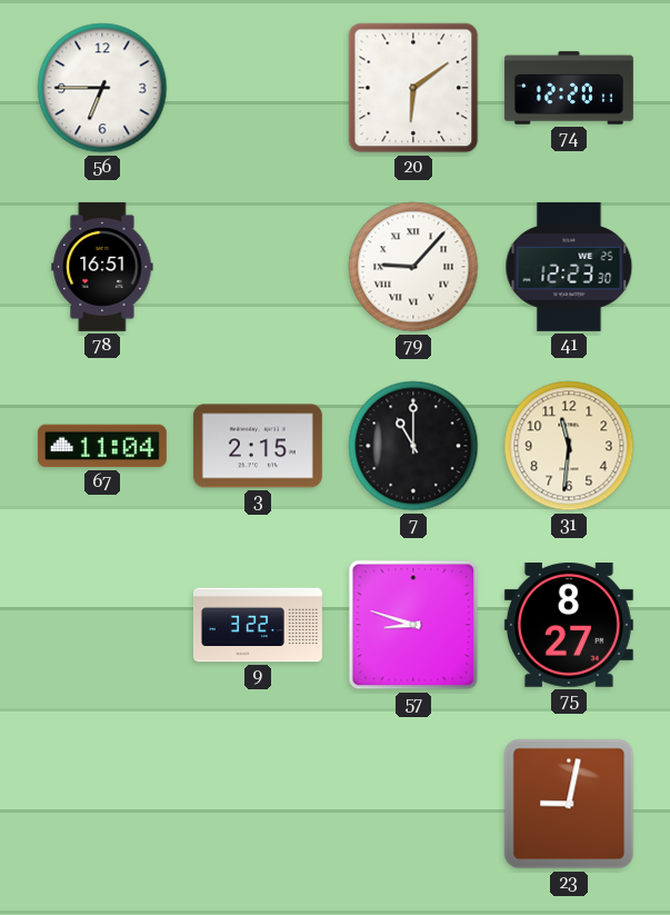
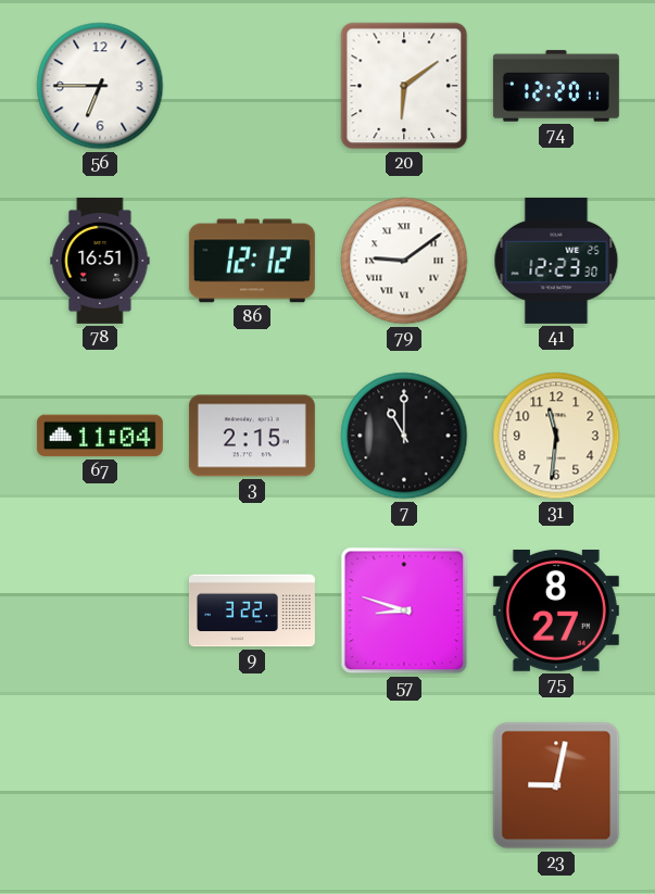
86: none -> 12:12 (252, 261)
79: 9:07 -> 9:09 (404, 261)
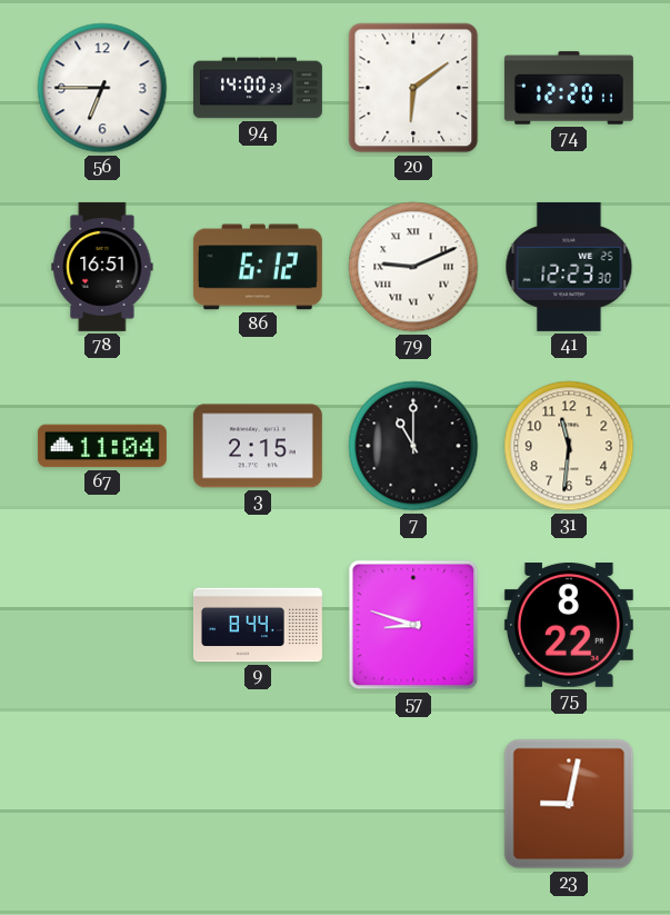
94: none -> 14:00 (258, 88)
86: 12:12 -> 6:12 (258, 267)
79: 9:09 -> 9:11 (413, 267)
9: 3:22 -> 8:44 (258, 625)
75: 8:27 -> 8:22 (569, 626)
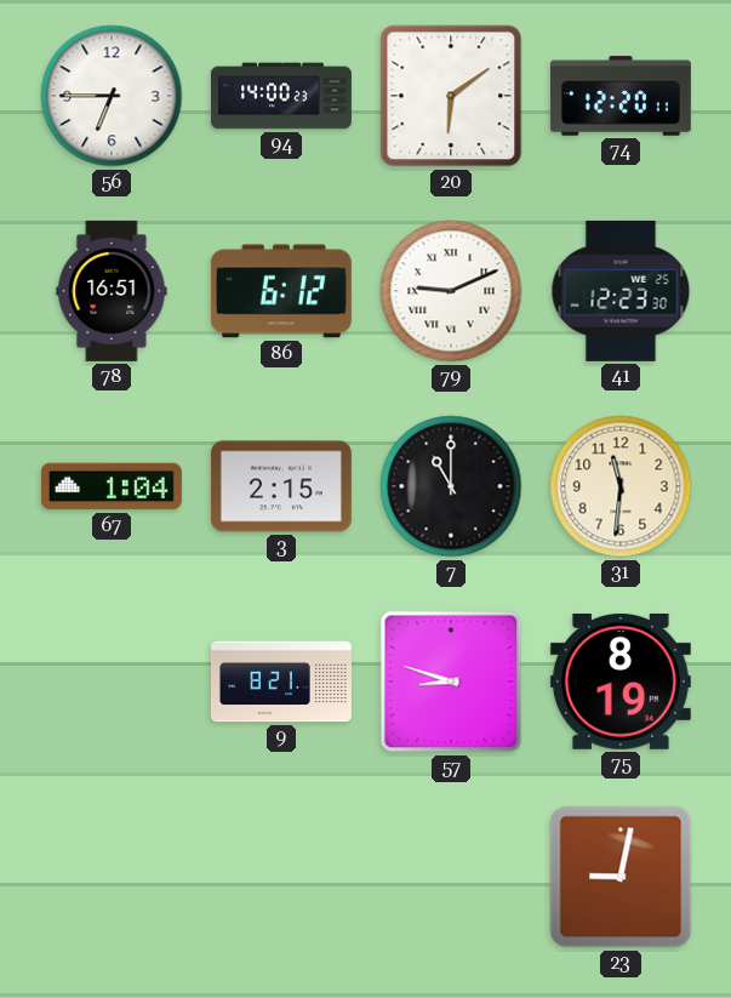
67: 11:04 -> 1:04 (112, 486)
9: 8:44 -> 8:21 (281, 682)
75: 8:22 -> 8:19 (621, 683)
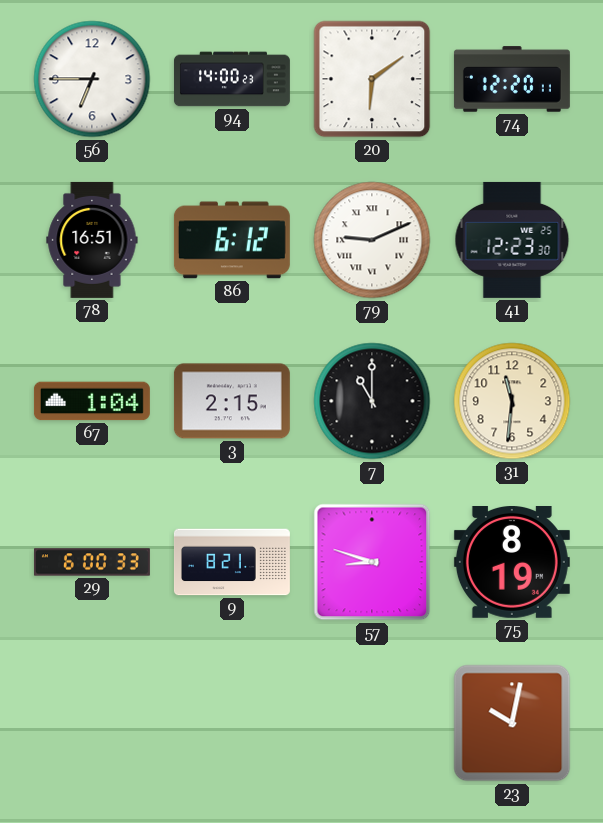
29: none -> 6:00 (92, 562)
23: 9:02 -> 10:02 (512, 723)
